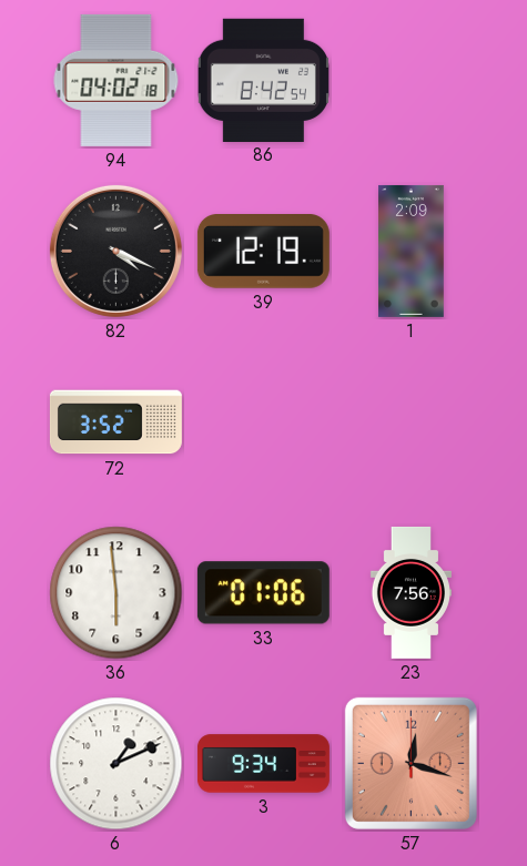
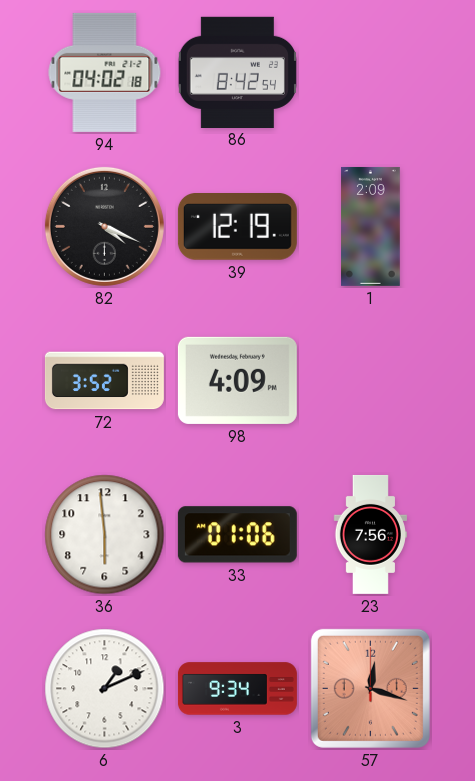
98: none -> 4:09 (237, 380)
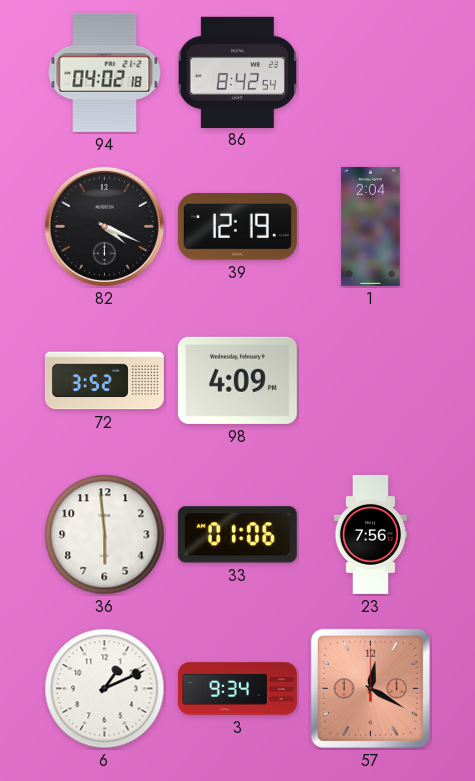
1: 2:09 -> 2:04 (371, 226)
57: 12:18 -> 12:20 (370, 688)
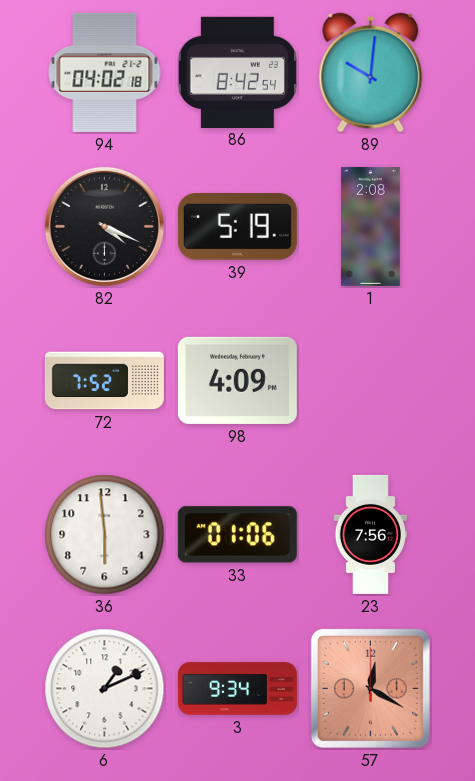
89: none -> 10:01 (371, 73)
39: 12:19 -> 5:19 (237, 227)
1: 2:04 -> 2:08 (371, 226)
72: 3:52 -> 7:52 (104, 381)
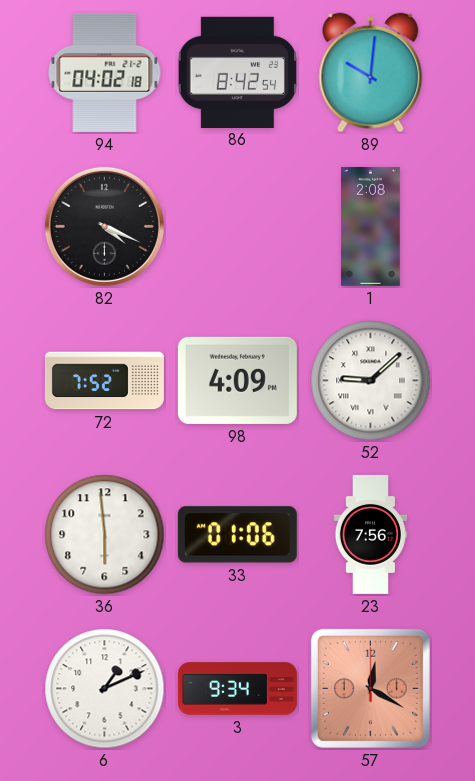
39: 5:19 -> none (237, 227)
52: none -> 9:08 (371, 381)
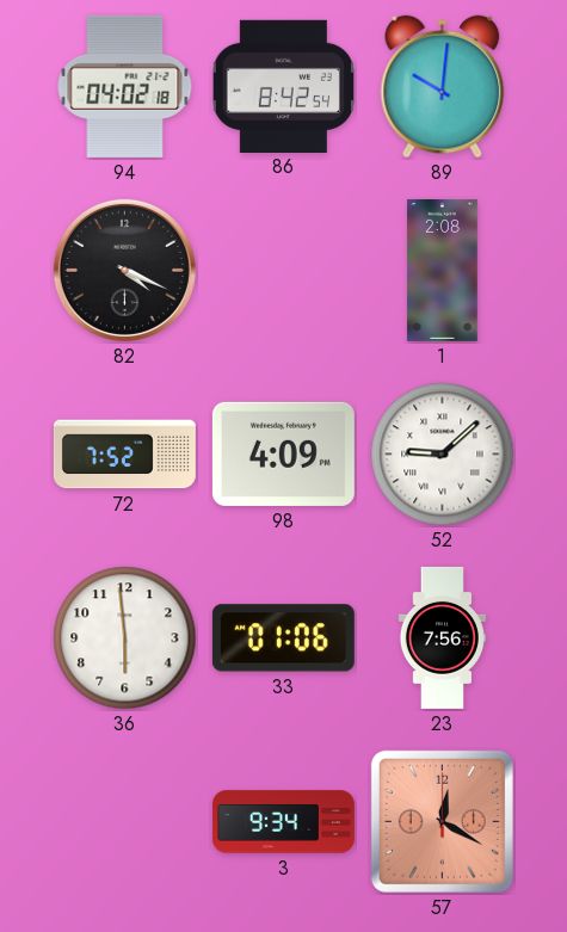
6: 1:11 -> none (105, 689)
